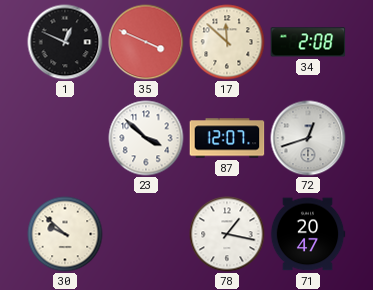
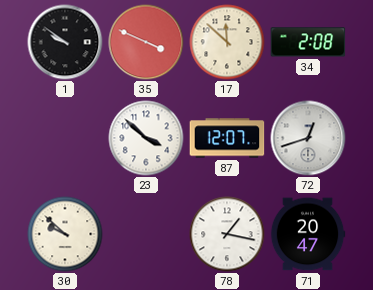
1: 12:49 -> 9:51 (65, 42)
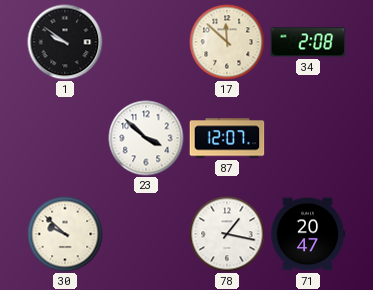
35: 3:49 -> none (146, 42)
72: 12:42 -> none (308, 138)
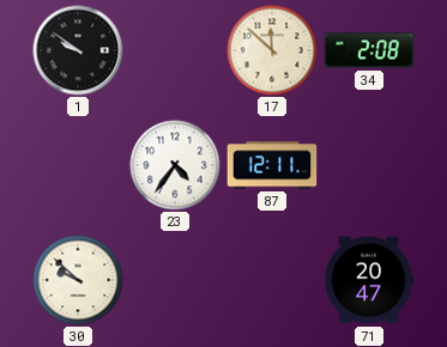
23: 3:52 -> 4:36 (175, 165)
87: 12:07 -> 12:11 (272, 165)
78: 1:17 -> none (227, 234)
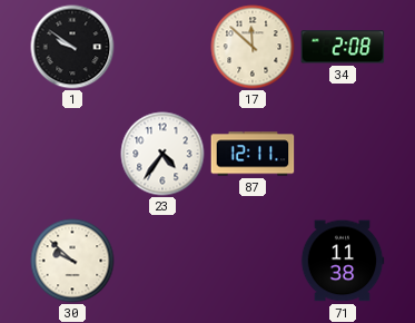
71: 20:47 -> 11:38 (343, 261)
